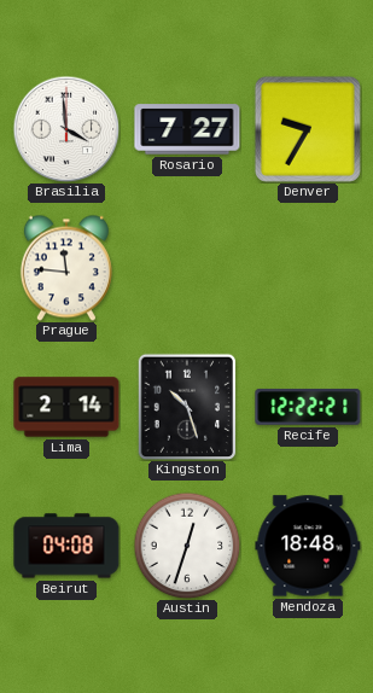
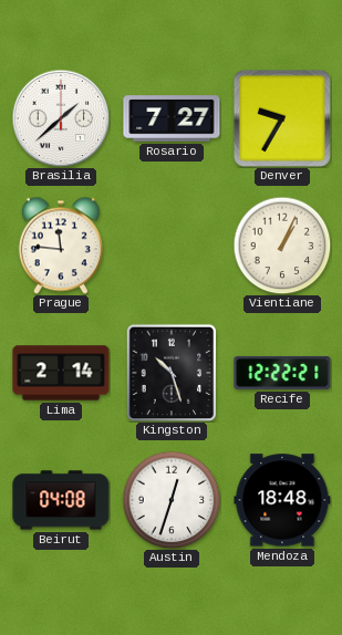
Brasilia: 3:59 -> 1:38 (61, 118)
Vientiane: none -> 1:04 (282, 246)
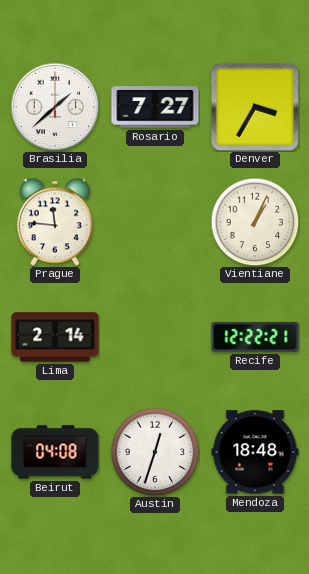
Denver: 9:35 -> 3:35 (255, 107)
Kingston: 10:27 -> none (172, 373)
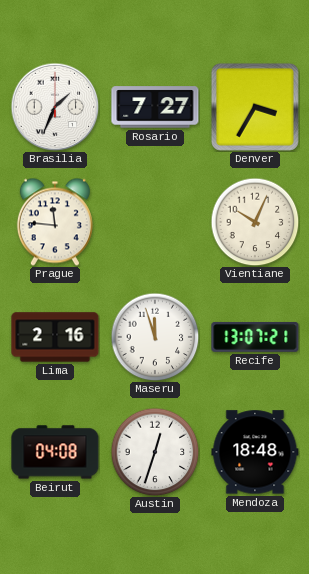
Brasilia: 1:38 -> 1:34 (55, 107)
Vientiane: 1:04 -> 10:04 (255, 222)
Lima: 2:14 -> 2:16 (55, 337)
Maseru: none -> 11:57 (155, 337)
Recife: 12:22 -> 13:07 (255, 337)
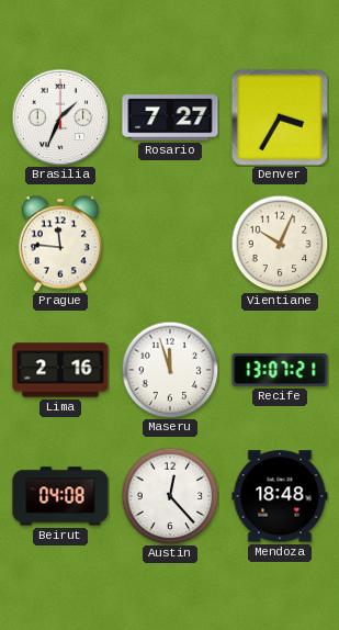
Austin: 12:33 -> 12:23 (170, 496)
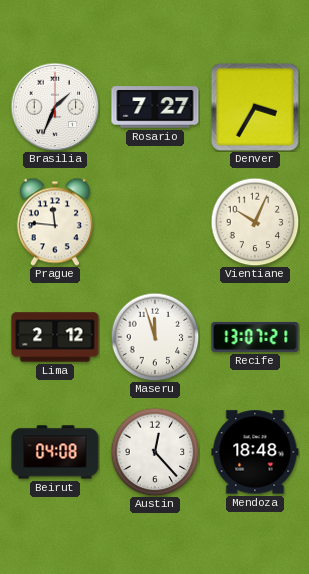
Lima: 2:16 -> 2:12 (55, 337)
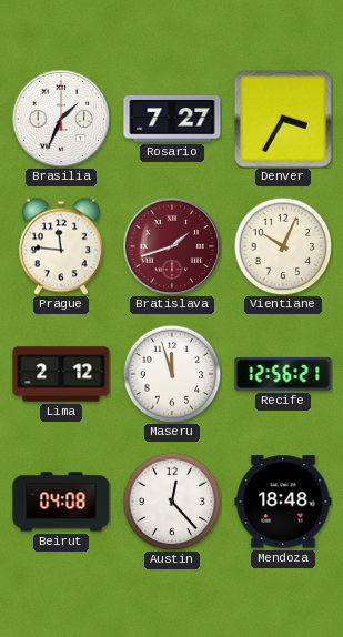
Bratislava: none -> 1:42 (172, 246)
Recife: 13:07 -> 12:56 (283, 374)
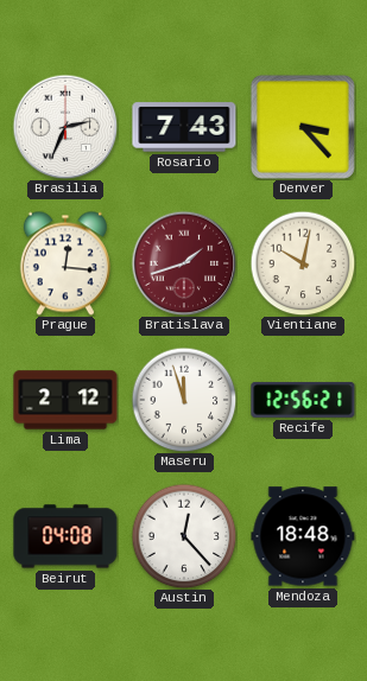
Brasilia: 1:34 -> 2:34 (65, 127)
Rosario: 7:27 -> 7:43 (184, 127)
Denver: 3:35 -> 3:23 (303, 127)
Prague: 11:46 -> 12:16 (65, 263)
Vientiane: 10:04 -> 10:02 (303, 263)
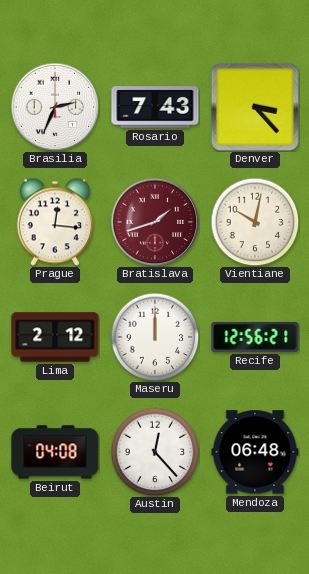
Maseru: 11:57 -> 12:00 (155, 337)
Mendoza: 18:48 -> 06:48 (255, 452)
